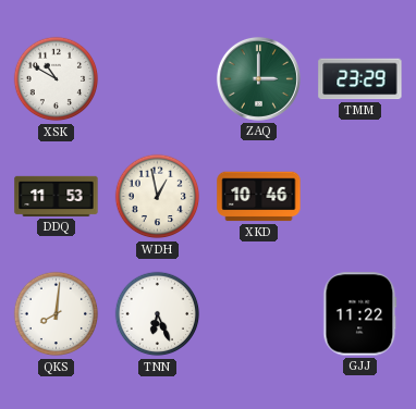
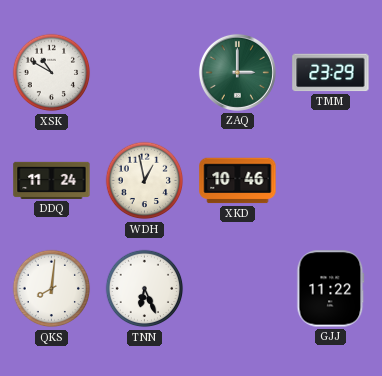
DDQ: 11:53 -> 11:24 (52, 180)
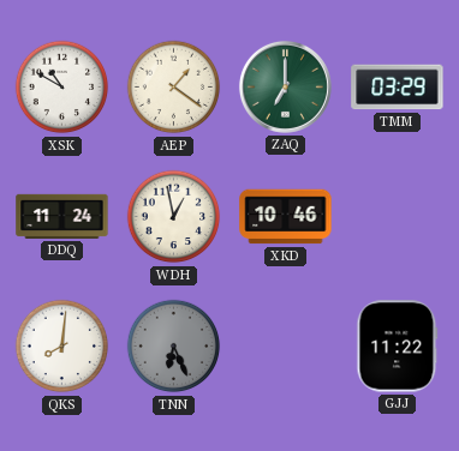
AEP: none -> 1:21 (174, 88)
ZAQ: 3:00 -> 7:00 (285, 86)
TMM: 23:29 -> 03:29 (398, 88)
TNN dial: white -> grey (174, 347)
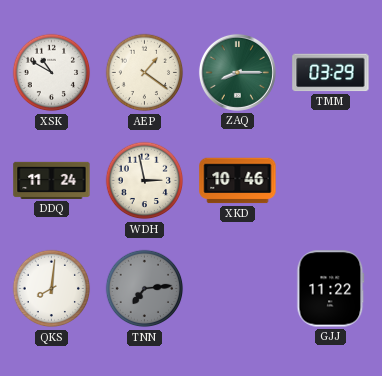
ZAQ: 7:00 -> 8:15 (237, 72)
WDH: 12:58 -> 2:58 (145, 181)
TNN: 6:26 -> 7:14 (145, 289)
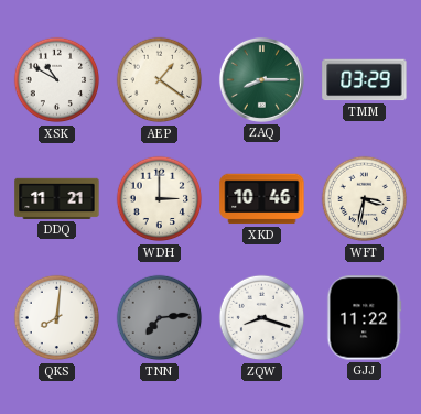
DDQ: 11:24 -> 11:21 (57, 198)
WDH: 2:58 -> 3:00 (160, 199)
WFT: none -> 3:32 (365, 199)
ZQW: none -> 8:18 (262, 318)
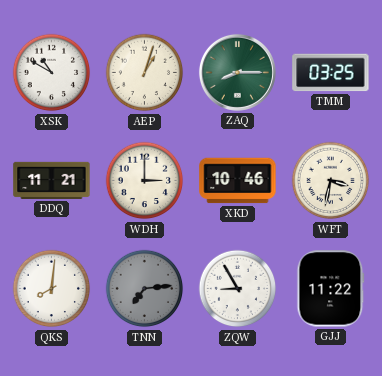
AEP: 1:21 -> 1:03 (145, 73)
TMM: 03:29 -> 03:25 (331, 73)
ZQW: 8:18 -> 8:55 (238, 289)
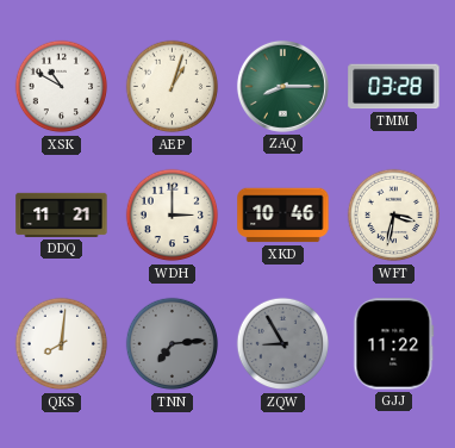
TMM: 03:25 -> 03:28 (394, 87)
ZQW dial: white -> grey (283, 344)
